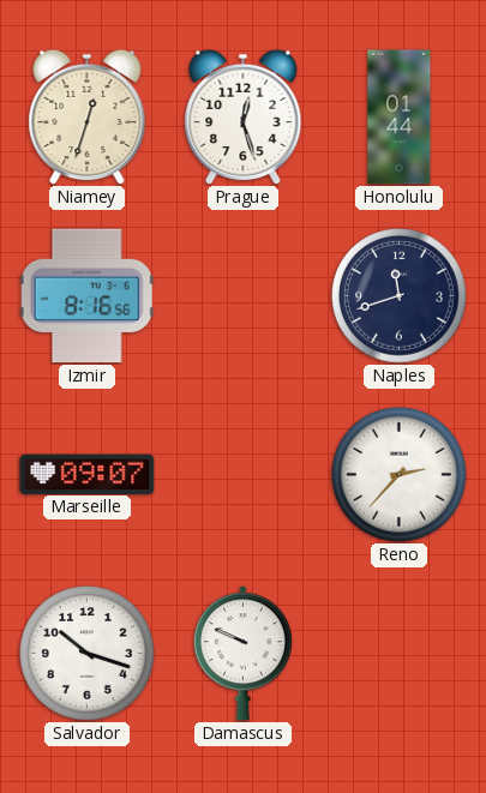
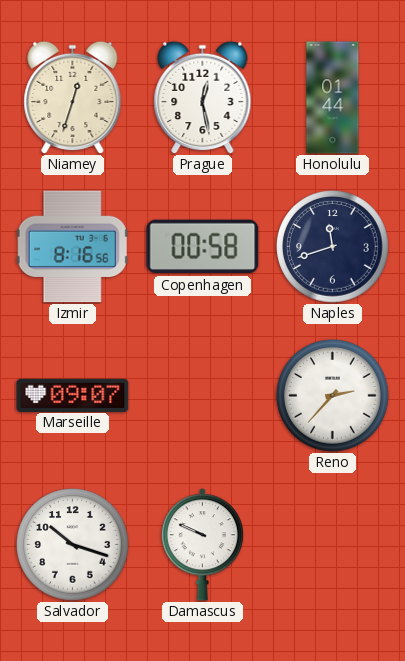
Prague: 12:27 -> 12:28 (203, 97)
Copenhagen: none -> 00:58 (203, 247)
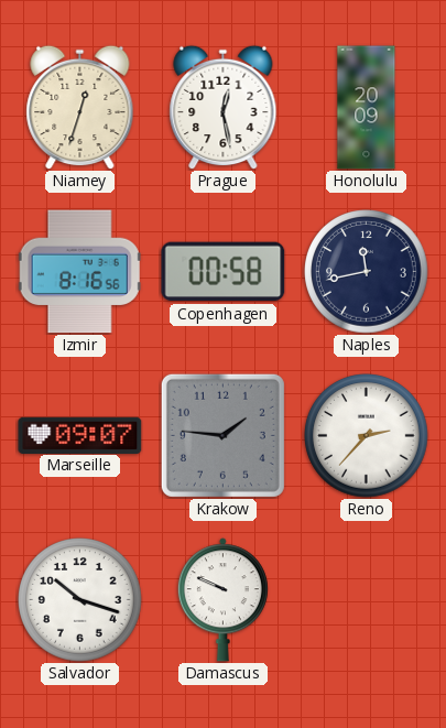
Honolulu: 01:44 -> 20:09 (367, 108)
Naples: 11:42 -> 11:43 (367, 272)
Krakow: none -> 1:46 (222, 435)
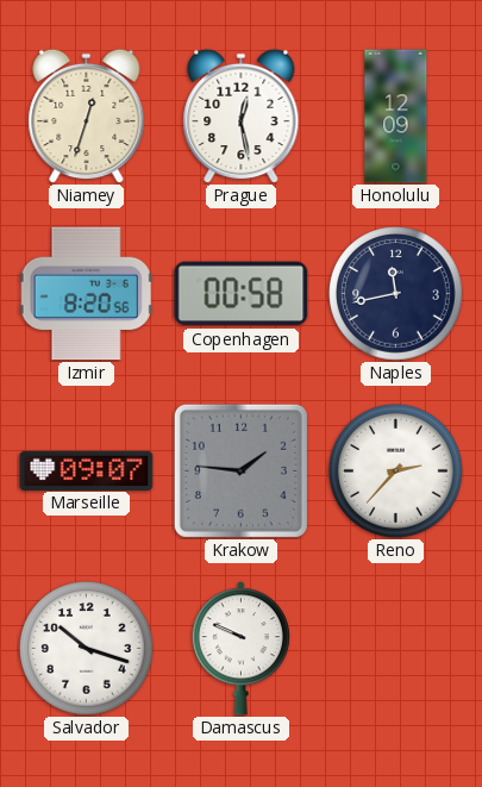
Honolulu: 20:09 -> 12:09 (396, 117)
Izmir: 8:16 -> 8:20 (86, 294)
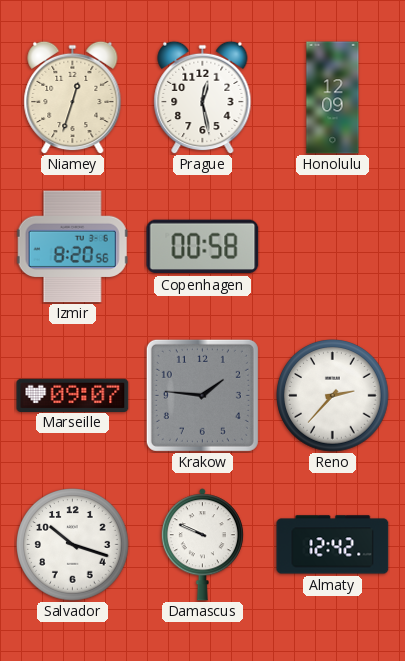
Naples: 11:43 -> none (396, 294)
Almaty: none -> 12:42 (333, 545)
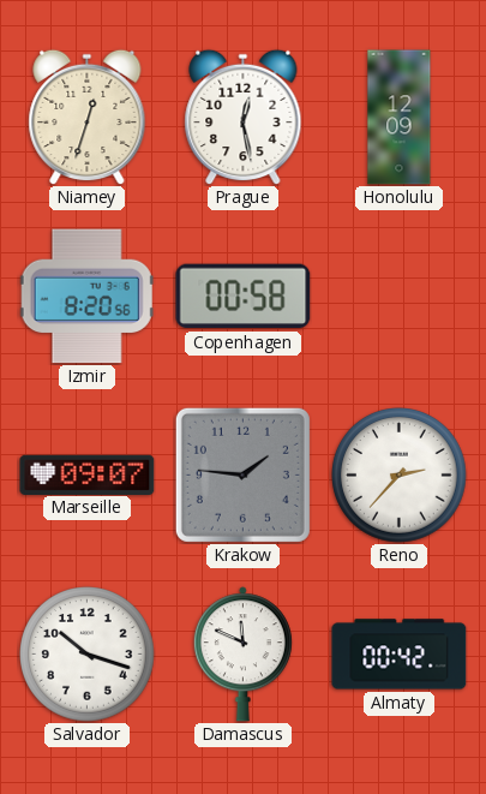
Damascus: 9:49 -> 11:49 (242, 655)
Almaty: 12:42 -> 00:42 (400, 655)
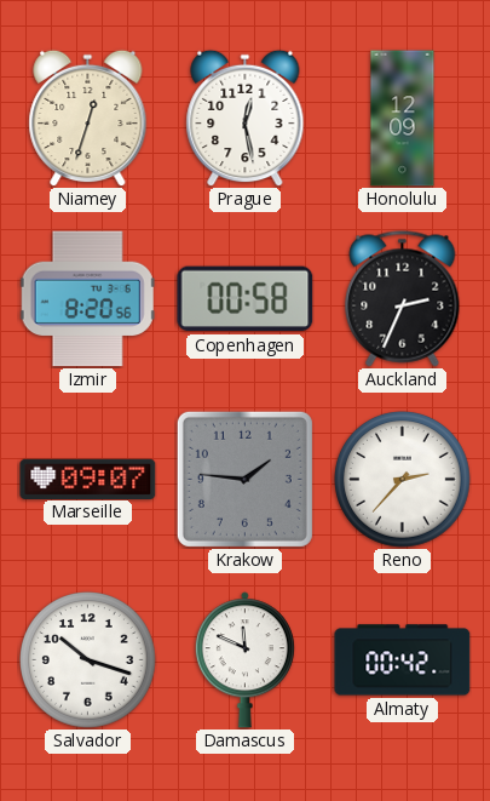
Auckland: none -> 2:34 (403, 299)
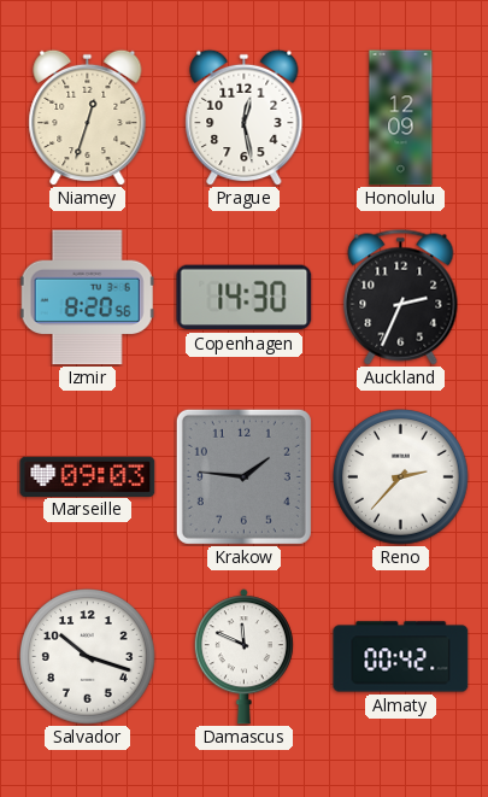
Copenhagen: 00:58 -> 14:30 (245, 298)
Marseille: 09:07 -> 09:03 (88, 476)
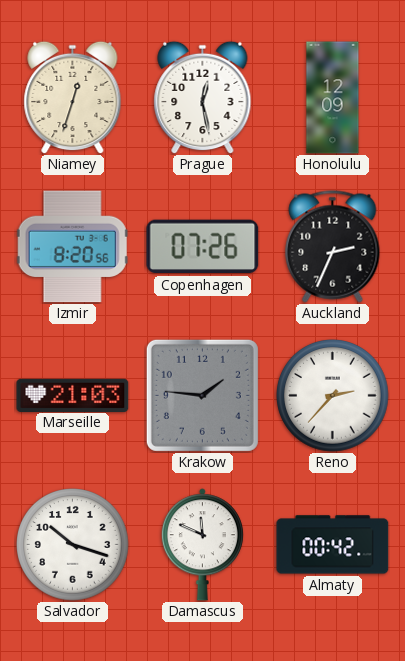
Copenhagen: 14:30 -> 07:26 (203, 247)
Marseille: 09:03 -> 21:03 (73, 395)
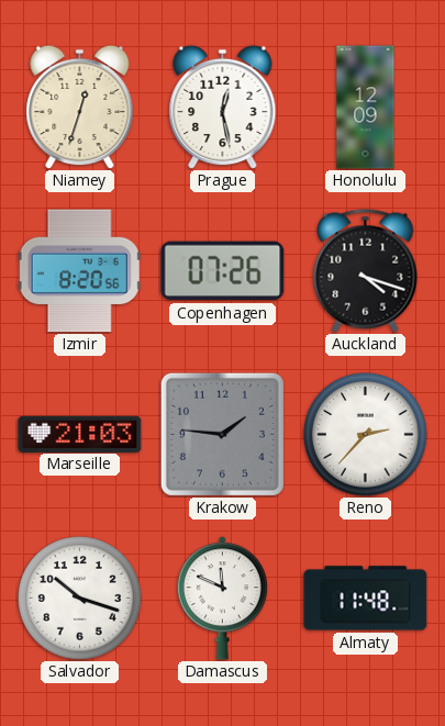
Auckland: 2:34 -> 4:18 (366, 271)
Almaty: 00:42 -> 11:48 (366, 599)
